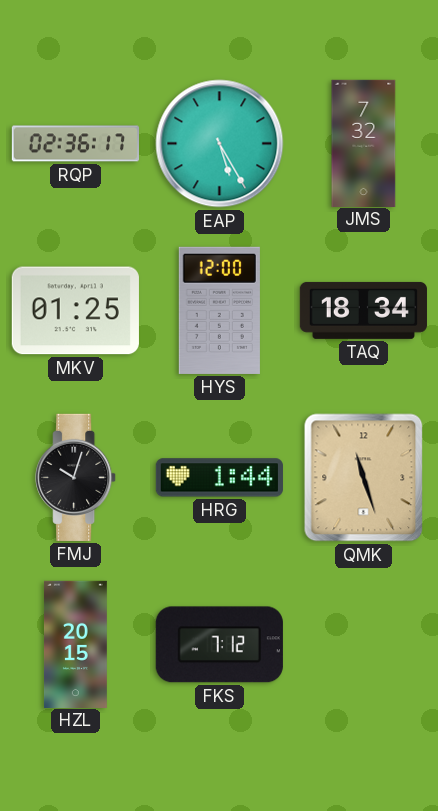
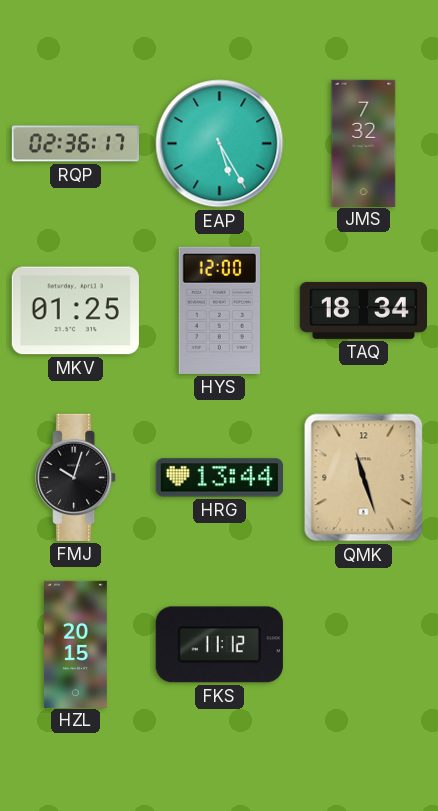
HRG: 1:44 -> 13:44 (219, 478)
FKS: 7:12 -> 11:12 (219, 645)
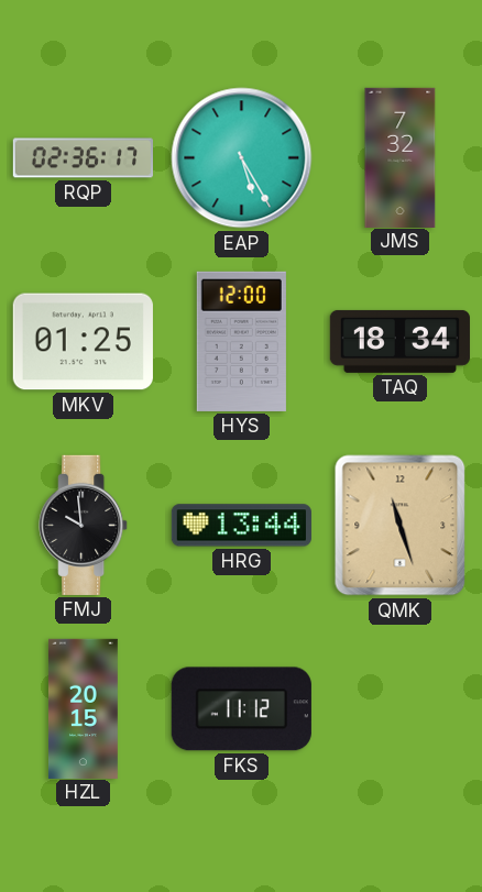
FMJ: 10:03 -> 9:59 (84, 525)
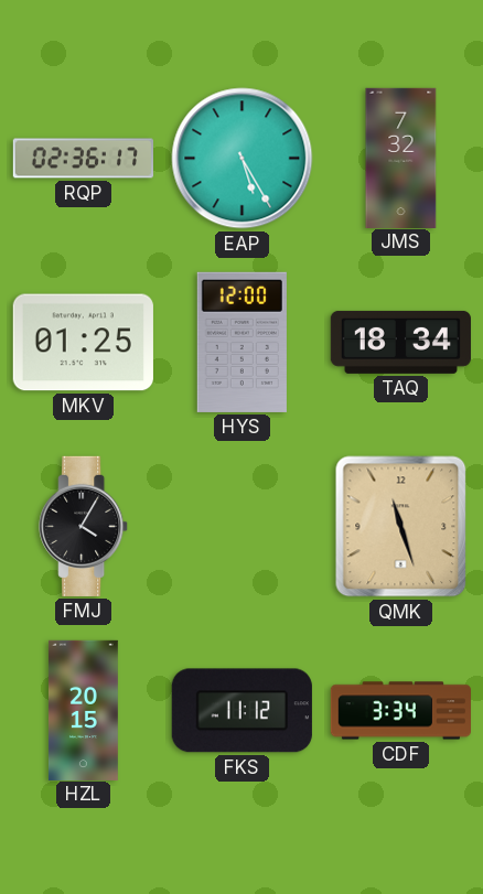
FMJ: 9:59 -> 4:05 (84, 526)
HRG: 13:44 -> none (241, 526)
CDF: none -> 3:34 (400, 711)
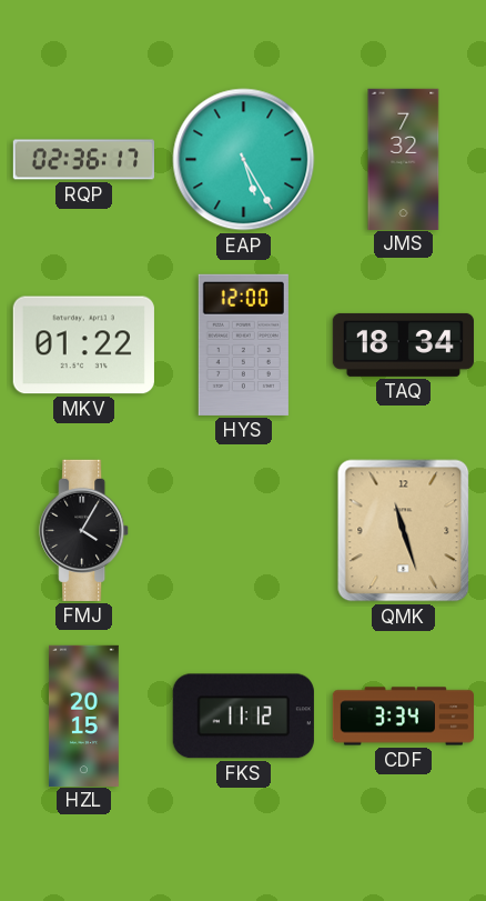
MKV: 01:25 -> 01:22 (83, 346)
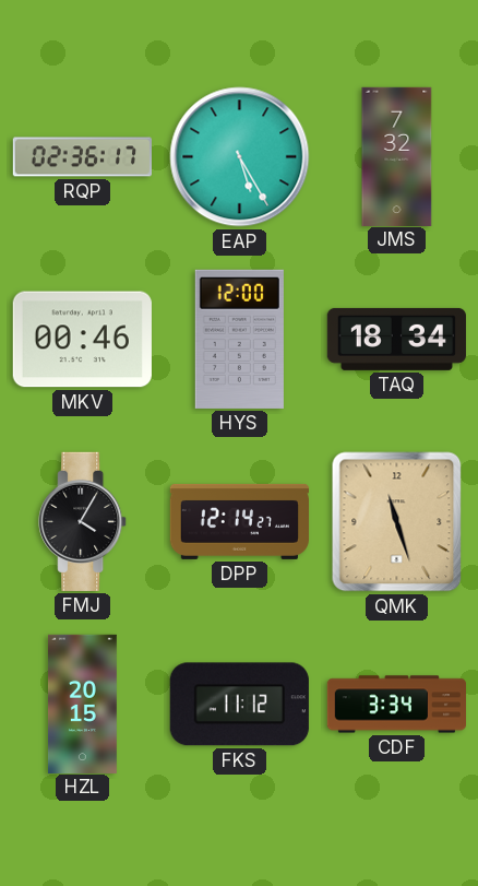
MKV: 01:22 -> 00:46 (82, 340)
DPP: none -> 12:14 (239, 521)
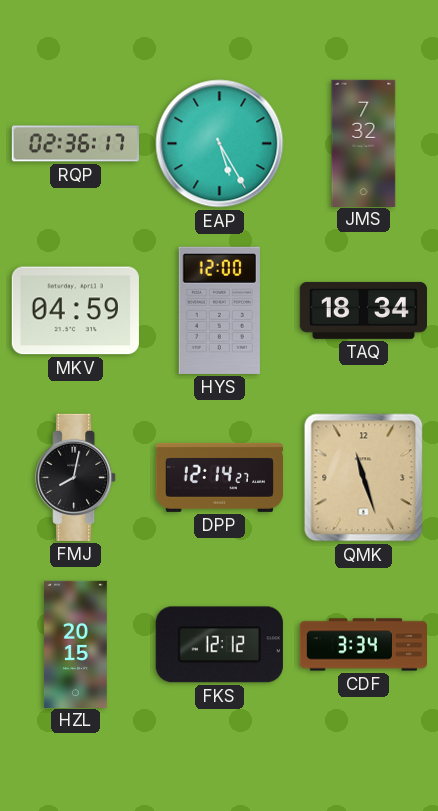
MKV: 00:46 -> 04:59 (75, 311)
FMJ: 4:05 -> 8:02 (76, 477)
FKS: 11:12 -> 12:12 (219, 645)
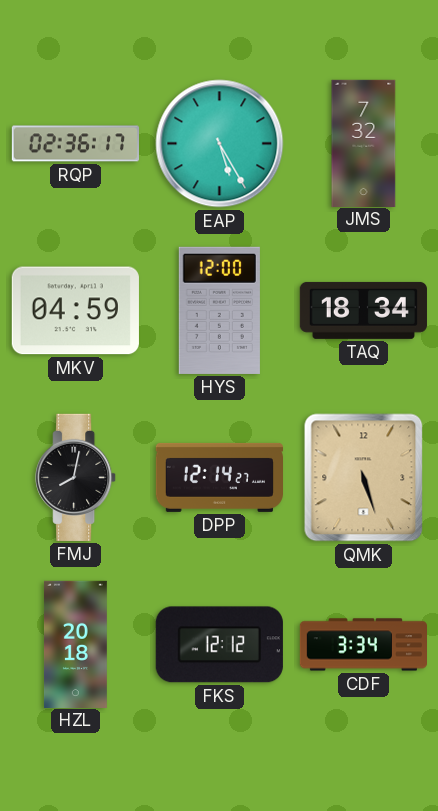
QMK: 11:27 -> 5:27 (364, 478)
HZL: 20:15 -> 20:18 (75, 644)
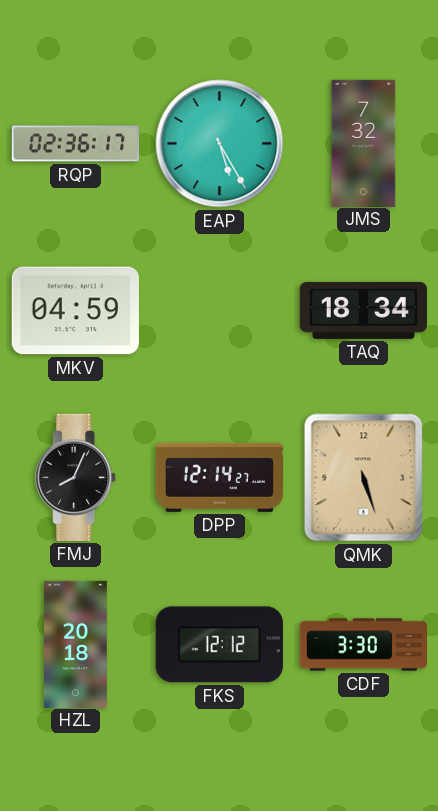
HYS: 12:00 -> none (219, 310)
FMJ: 8:02 -> 8:04 (76, 477)
CDF: 3:34 -> 3:30 (363, 645)
